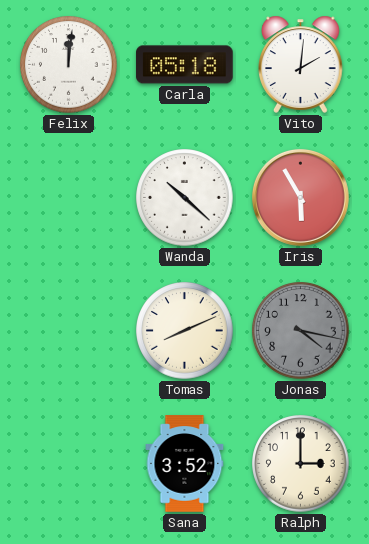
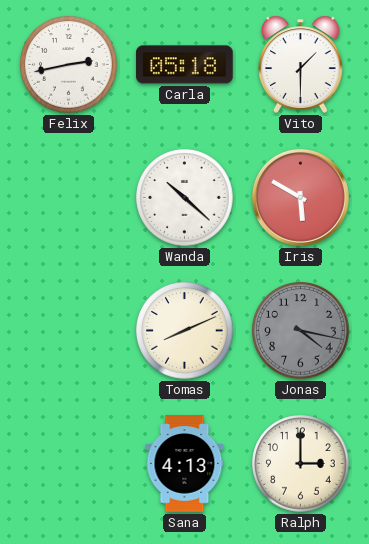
Felix: 12:01 -> 2:43 (69, 65)
Vito: 2:01 -> 1:30 (301, 64)
Iris: 5:55 -> 5:50 (300, 197)
Sana: 3:52 -> 4:13 (185, 464)
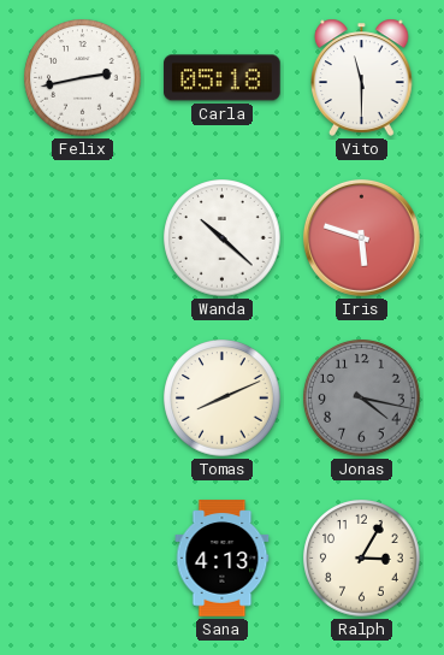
Vito: 1:30 -> 11:30 (362, 77)
Iris: 5:50 -> 5:48 (361, 237)
Ralph: 3:00 -> 3:05 (362, 559)
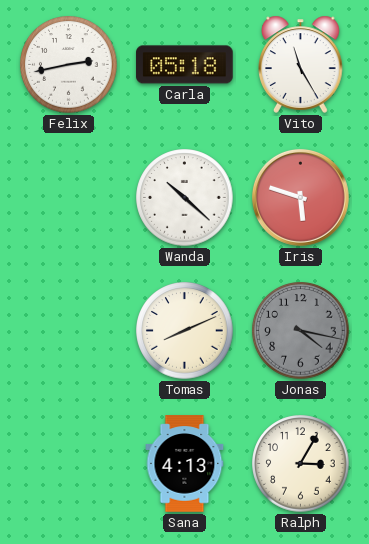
Vito: 11:30 -> 11:25 (301, 64)
